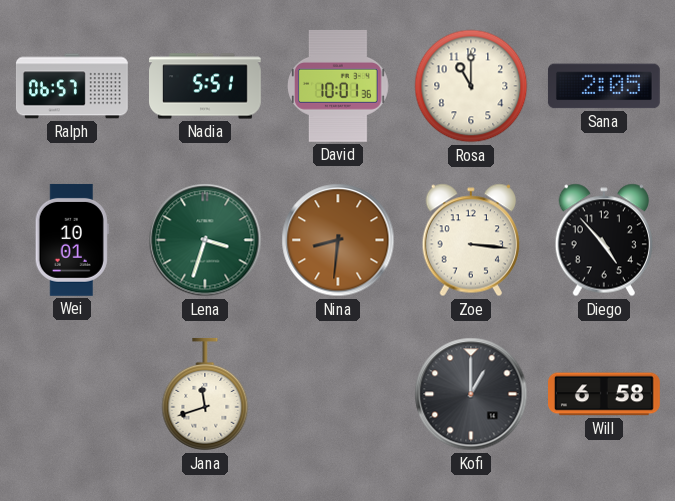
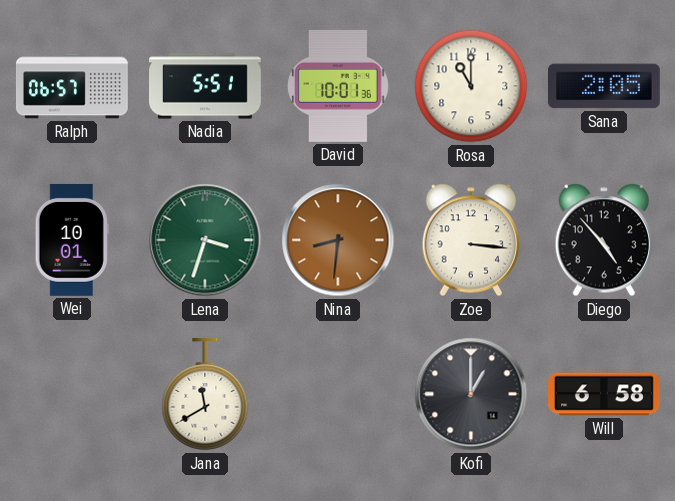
Jana: 11:42 -> 11:40 (205, 394)
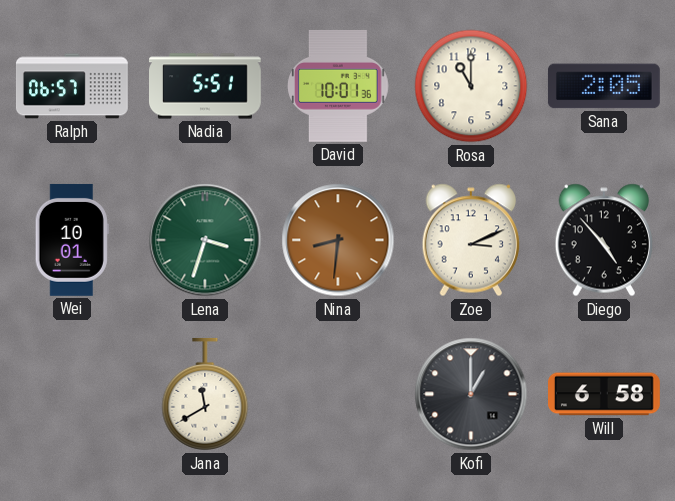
Zoe: 3:16 -> 3:11 (470, 240)
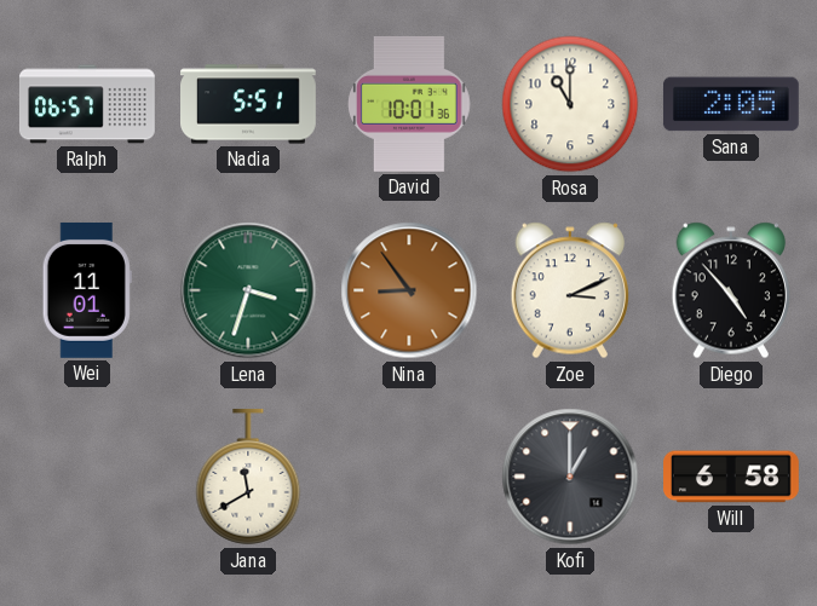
Wei: 10:01 -> 11:01 (87, 290)
Nina: 8:31 -> 8:54 (409, 290)
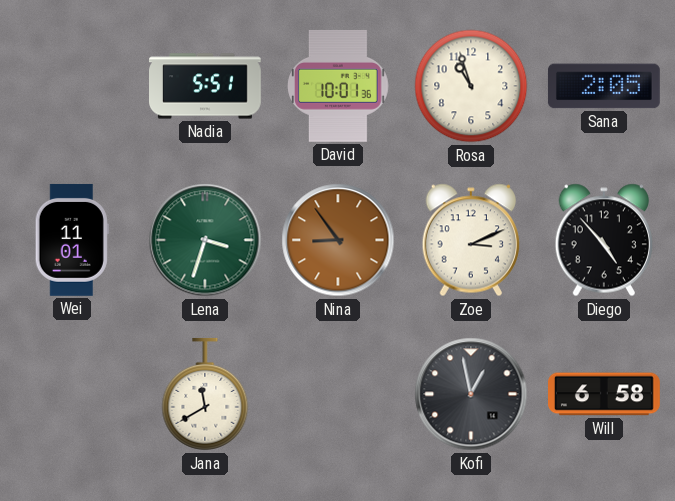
Ralph: 06:57 -> none (87, 104)
Rosa: 11:00 -> 10:57 (471, 86)
Kofi: 1:00 -> 12:58 (471, 394)
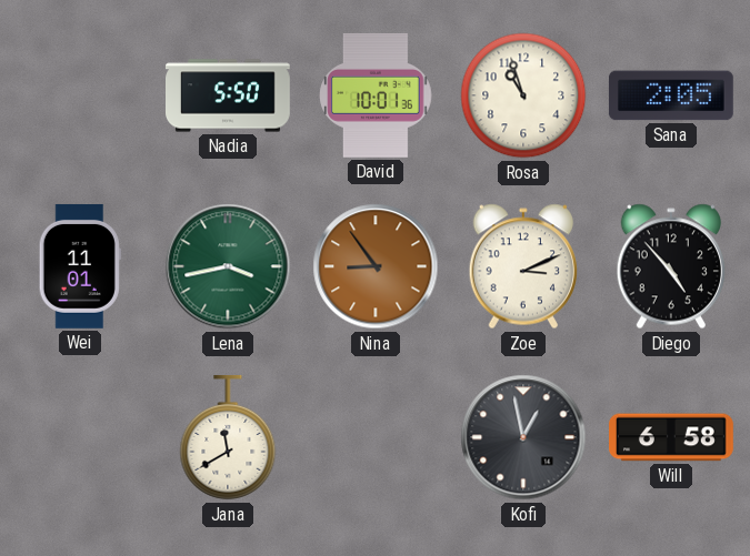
Nadia: 5:51 -> 5:50 (229, 95)
Lena: 3:33 -> 3:43 (228, 266)
